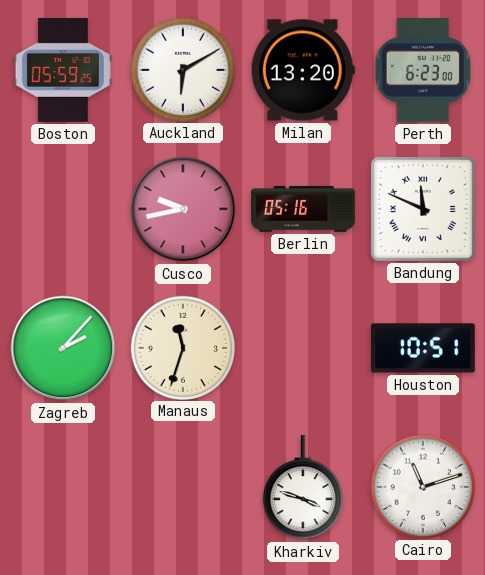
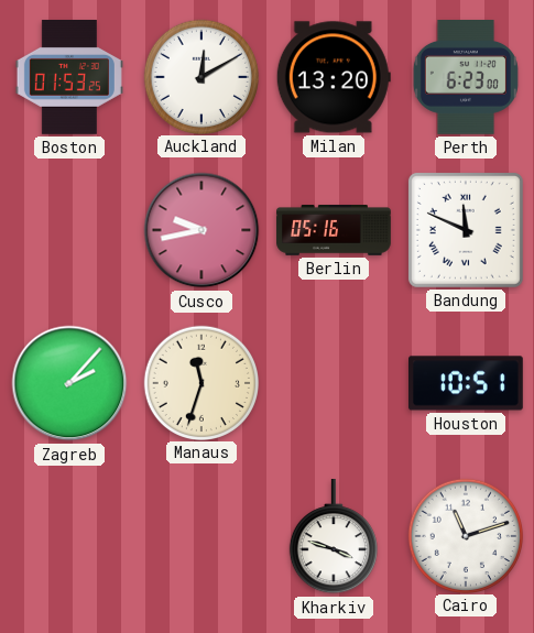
Boston: 05:59 -> 01:53 (69, 78)
Auckland: 6:10 -> 12:10 (200, 76)
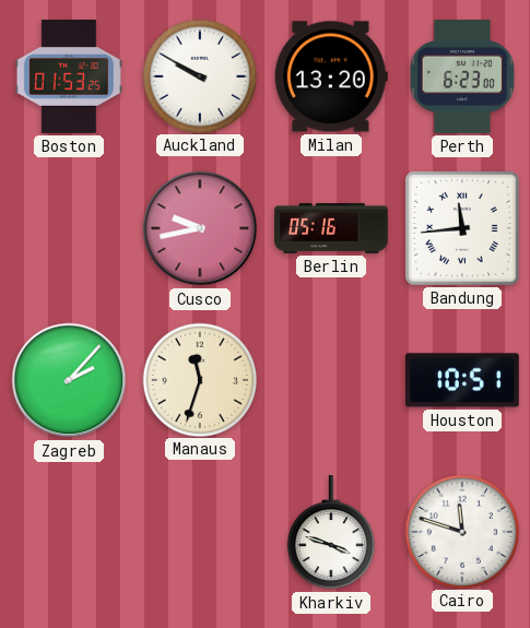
Auckland: 12:10 -> 9:50 (199, 75)
Bandung: 11:49 -> 11:44 (462, 228)
Cairo: 11:12 -> 11:48 (461, 531)
